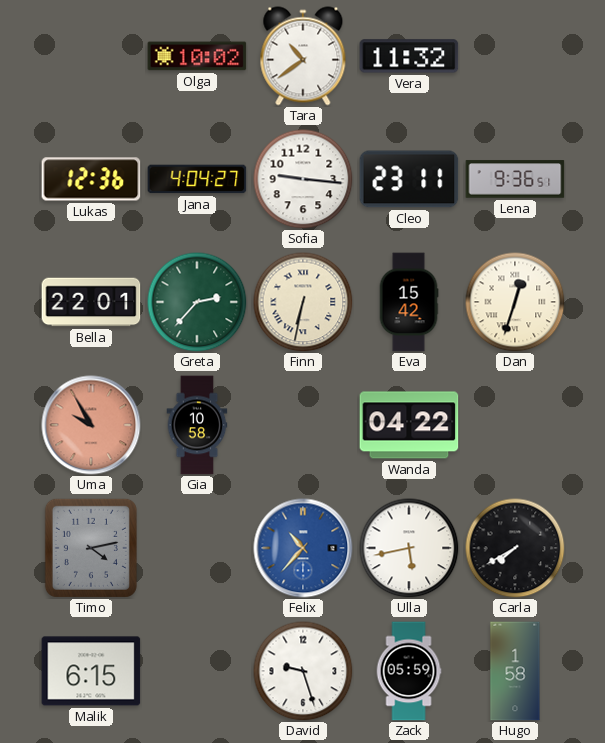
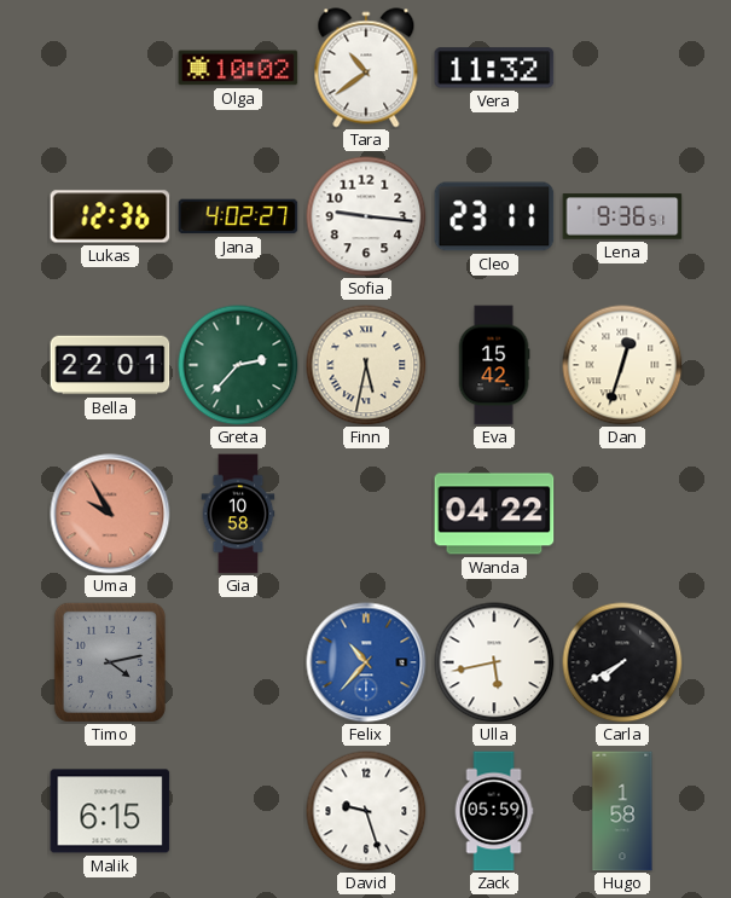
Jana: 4:04 -> 4:02 (238, 216)
Finn: 6:32 -> 5:32 (366, 365)
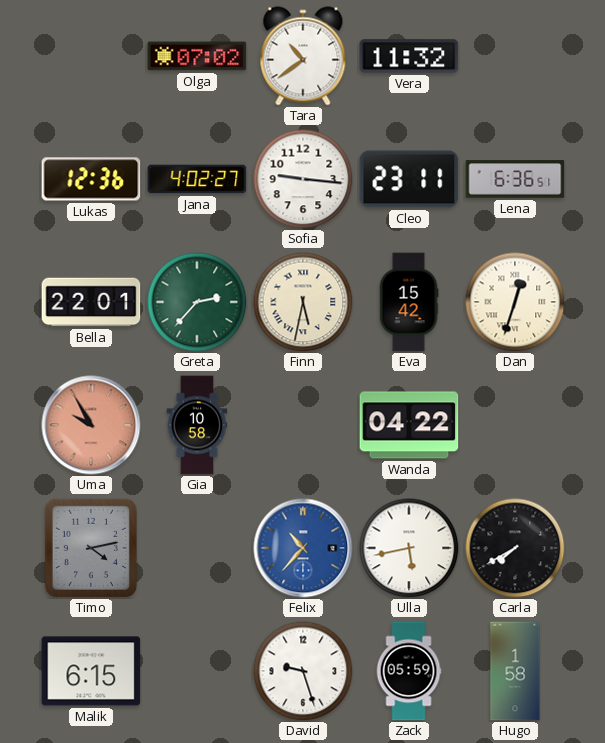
Olga: 10:02 -> 07:02 (197, 56)
Lena: 9:36 -> 6:36 (515, 179)
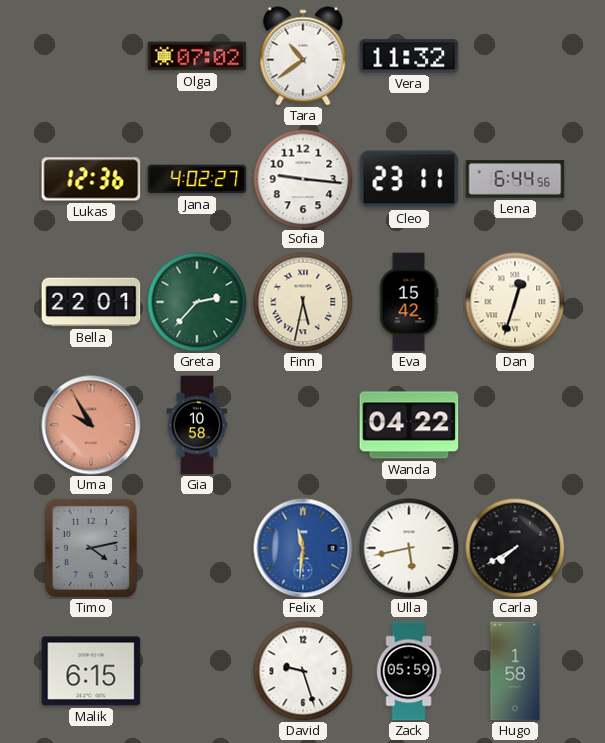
Lena: 6:36 -> 6:44 (515, 179)
Felix: 10:37 -> 11:31 (303, 548)
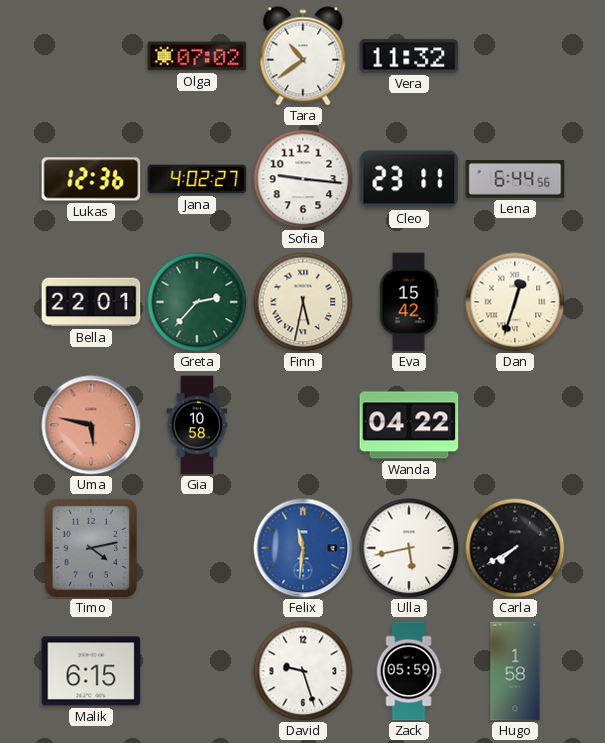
Uma: 9:55 -> 5:47 (91, 425)
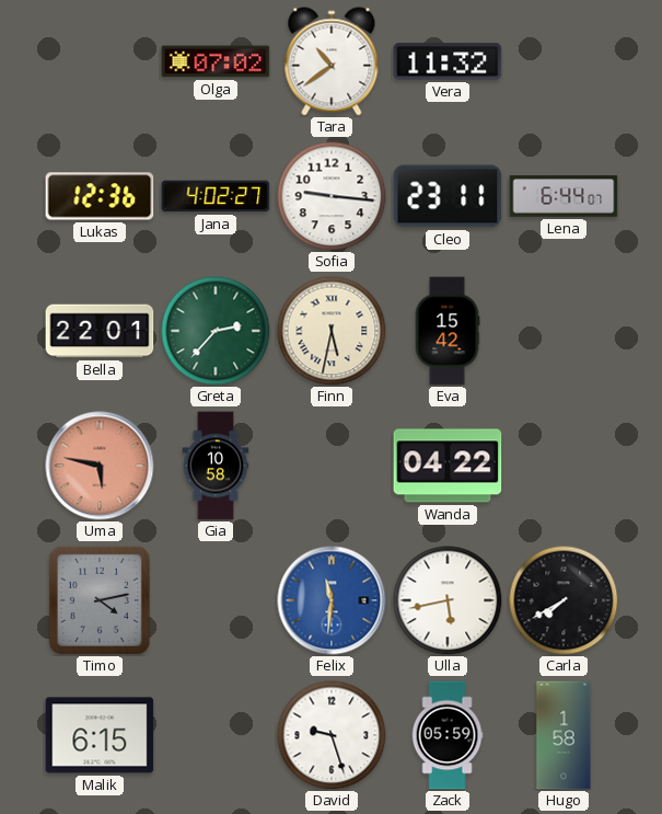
Lena: 6:44:56 -> 6:44:07 (564, 196)
Dan: 12:33 -> none (515, 302)
